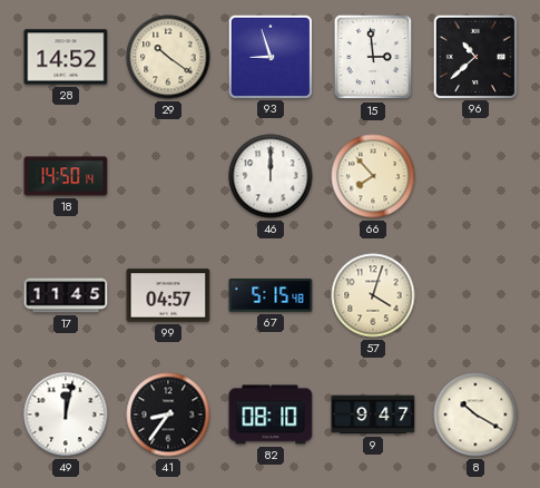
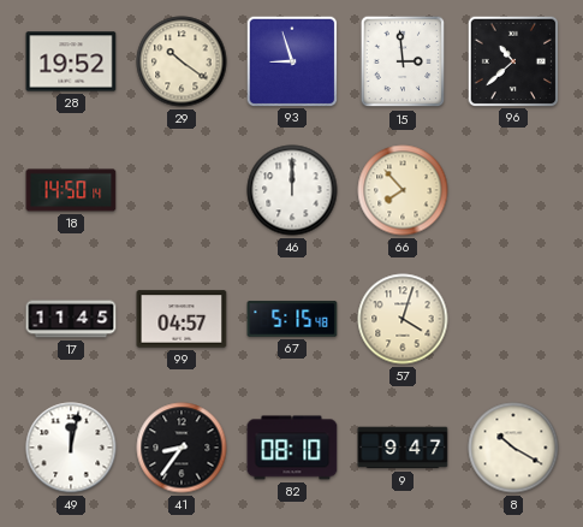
28: 14:52 -> 19:52 (71, 61)
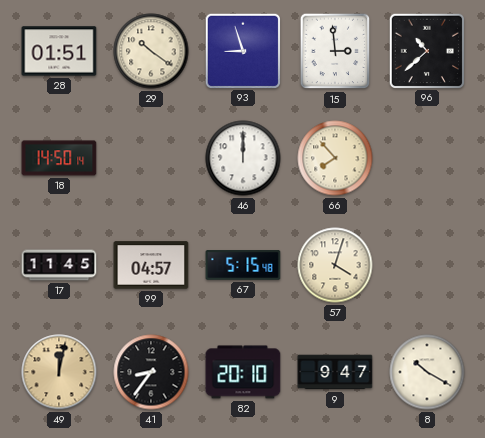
28: 19:52 -> 01:51 (59, 51)
49 dial: white -> champagne (59, 372)
82: 08:10 -> 20:10 (243, 372)
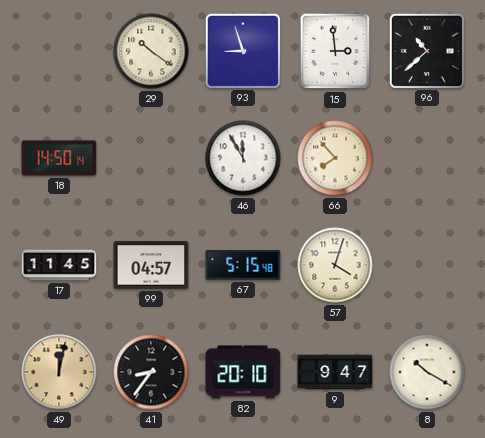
28: 01:51 -> none (59, 51)
46: 12:00 -> 11:55 (243, 158)
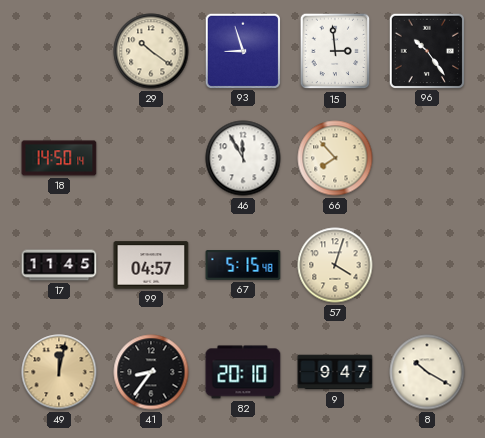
96: 10:38 -> 10:24 (426, 50)
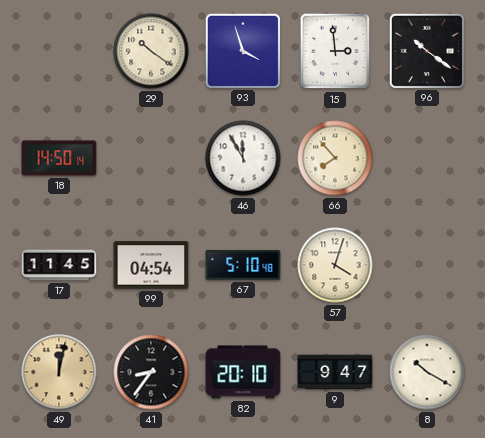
93: 8:57 -> 3:57 (242, 50)
96: 10:24 -> 10:21 (426, 50)
99: 04:57 -> 04:54 (151, 265)
67: 5:15 -> 5:10 (243, 265)
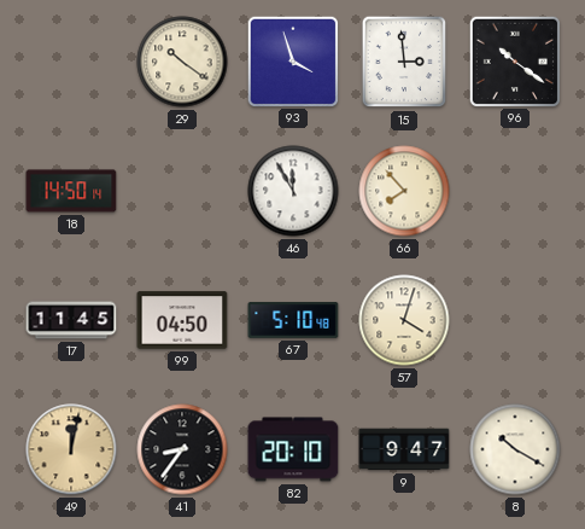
99: 04:54 -> 04:50 (182, 320)
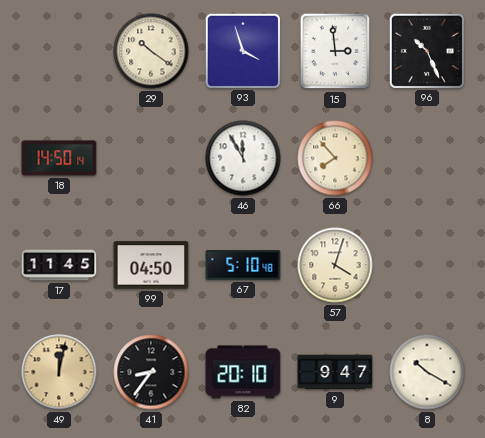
96: 10:21 -> 10:26 (426, 50)
